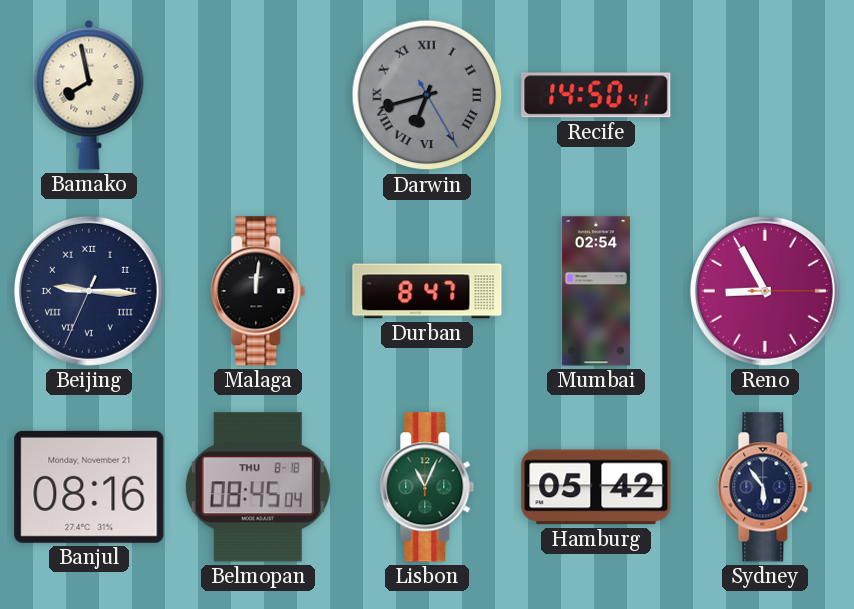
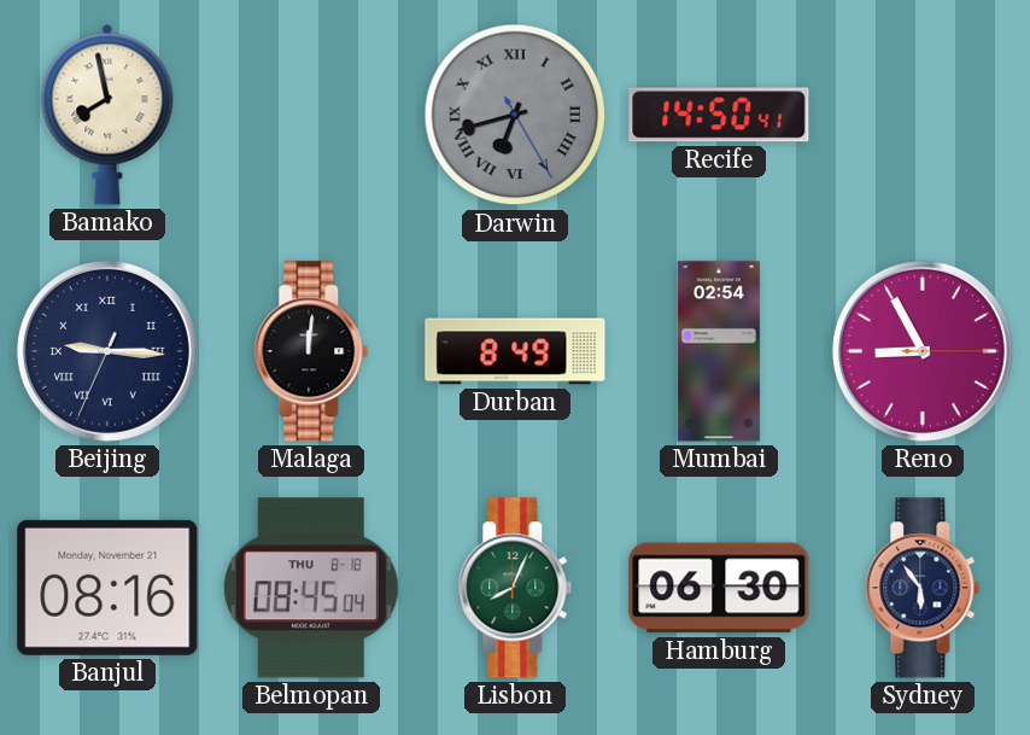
Durban: 8:47 -> 8:49 (515, 351)
Lisbon: 11:04 -> 8:04 (515, 588)
Hamburg: 05:42 -> 06:30 (719, 588)
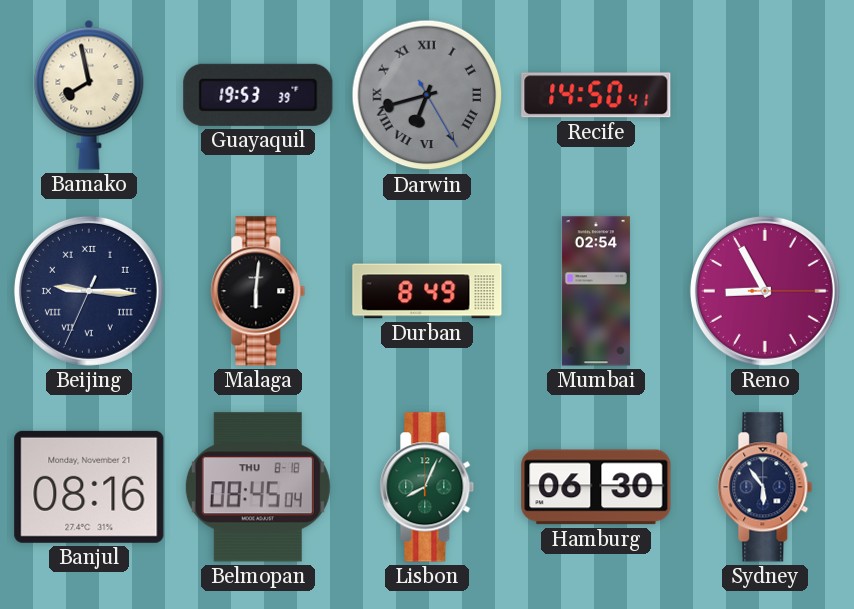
Guayaquil: none -> 19:53 (258, 95)
Malaga: 12:01 -> 6:01 (258, 291)
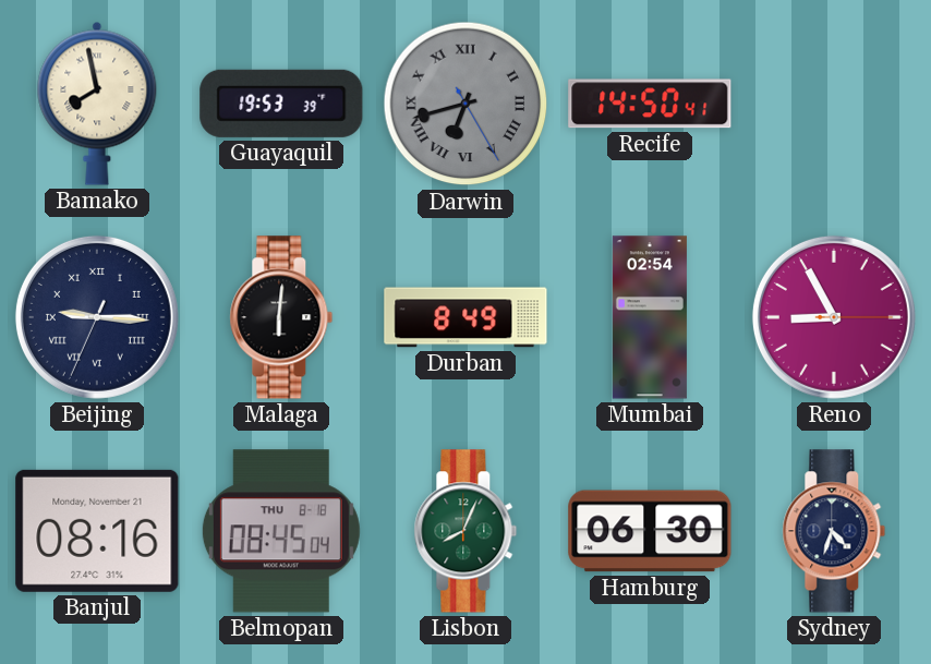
Sydney: 5:54 -> 4:33 (834, 531)
